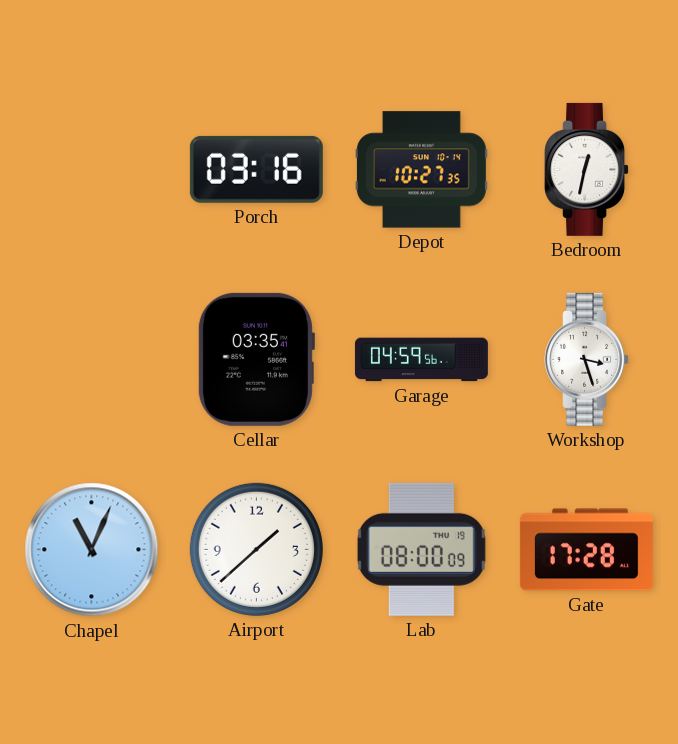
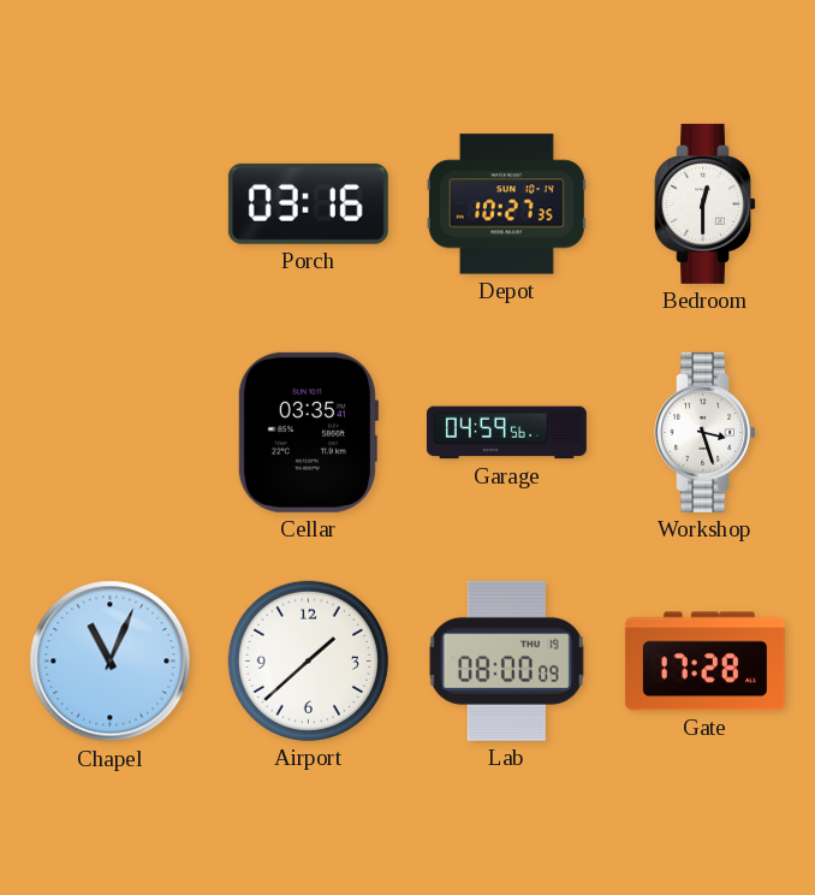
Bedroom: 12:32 -> 12:30 (706, 203)
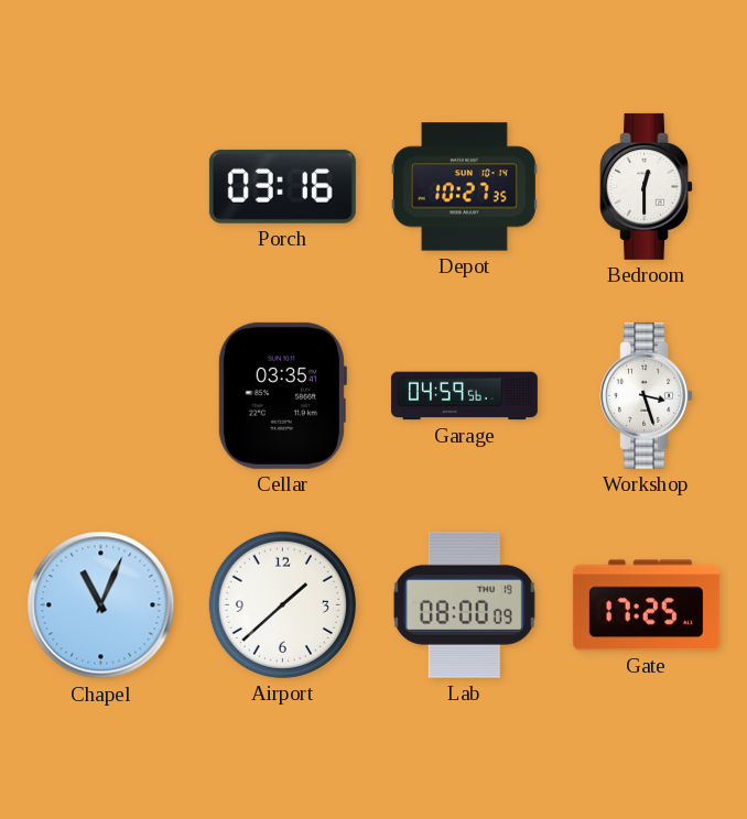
Gate: 17:28 -> 17:25 (646, 605)
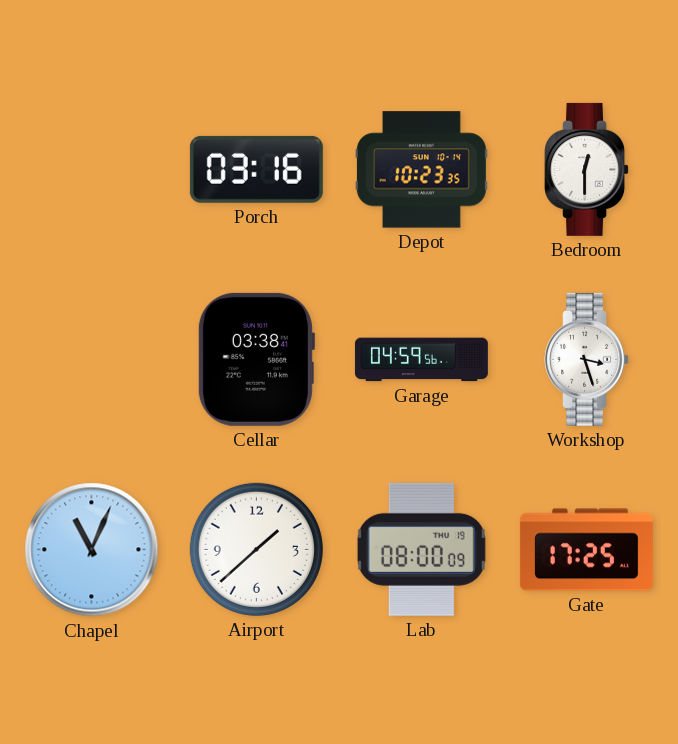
Depot: 10:27 -> 10:23 (421, 170)
Cellar: 03:35 -> 03:38 (256, 359)
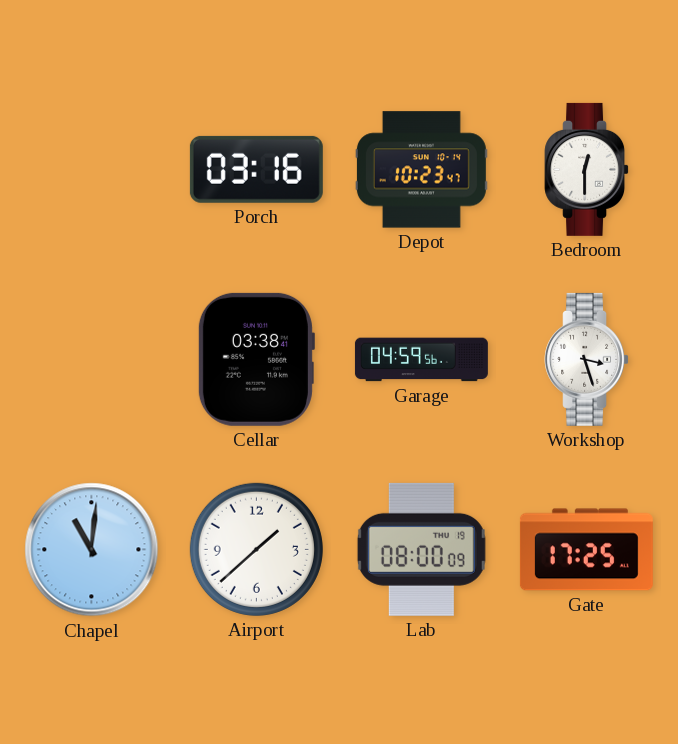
Depot: 10:23:35 -> 10:23:47 (421, 170)
Chapel: 11:04 -> 11:01 (92, 550)
